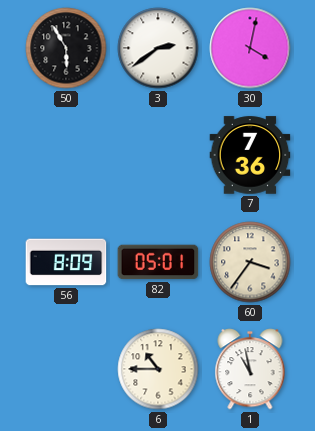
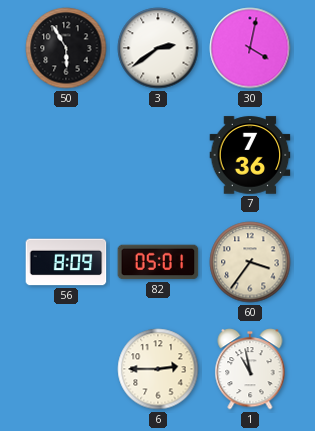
6: 10:45 -> 2:45 (158, 369)
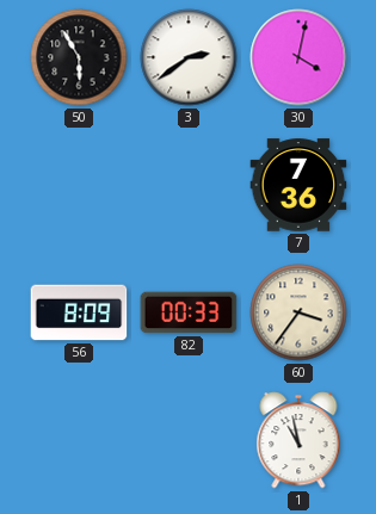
82: 05:01 -> 00:33 (189, 312)
6: 2:45 -> none (158, 369)
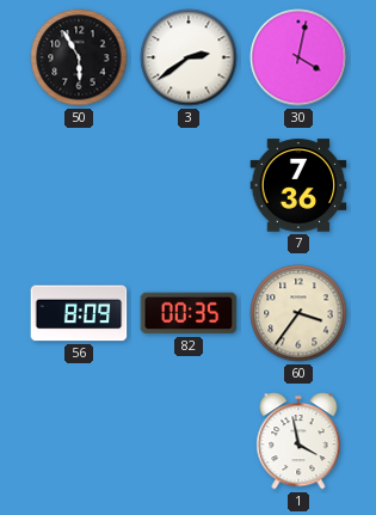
82: 00:33 -> 00:35 (189, 313)
1: 10:58 -> 3:58 (298, 441)
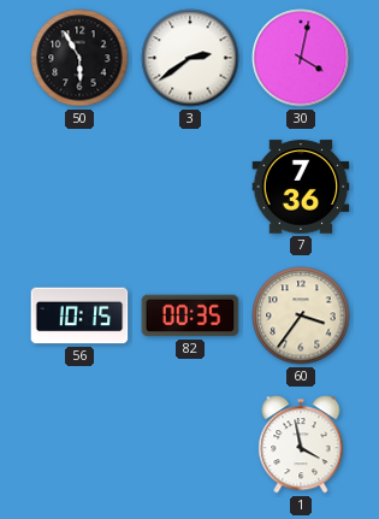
56: 8:09 -> 10:15 (79, 315)
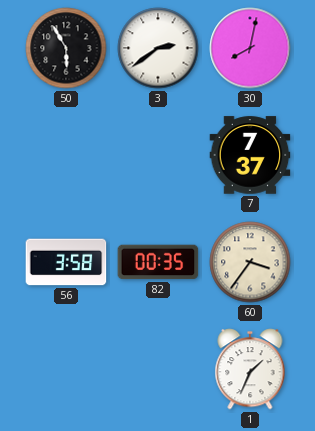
30: 4:02 -> 8:02 (250, 48)
7: 7:36 -> 7:37 (250, 155)
56: 10:15 -> 3:58 (66, 262)
1: 3:58 -> 1:34 (250, 369)
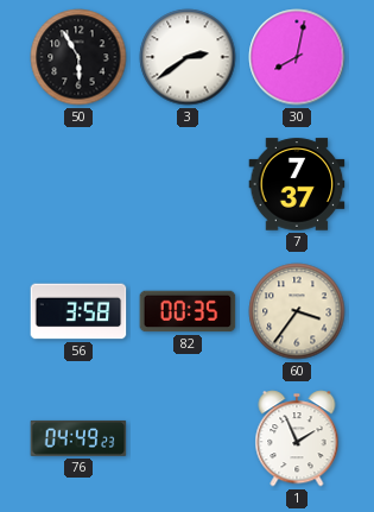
76: none -> 04:49 (78, 438)
1: 1:34 -> 1:56 (297, 438)
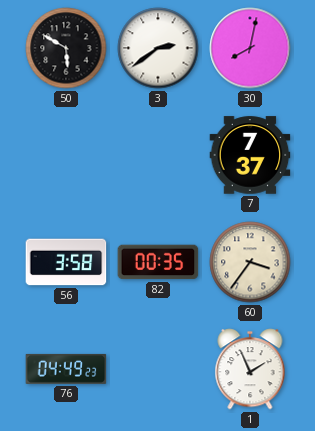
50: 5:55 -> 5:50 (66, 48)
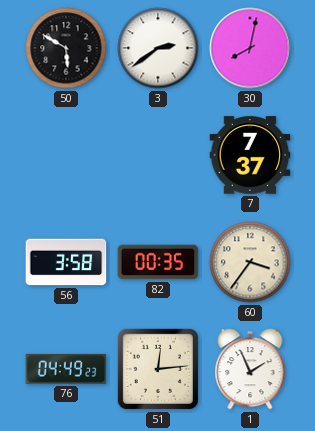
51: none -> 12:14 (158, 369)
